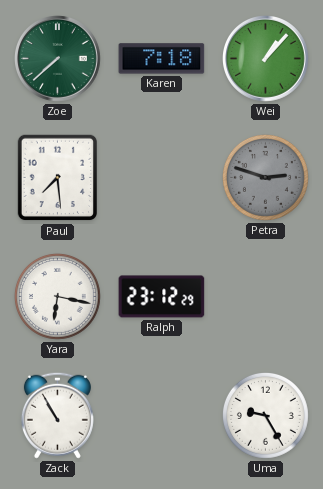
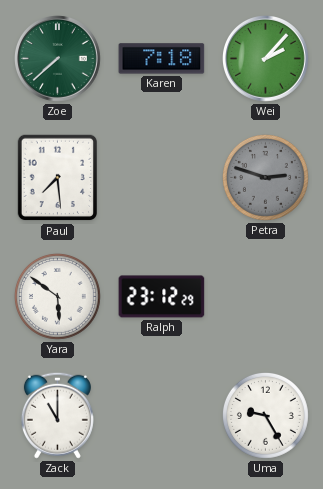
Wei: 1:07 -> 2:07 (266, 59)
Yara: 6:17 -> 5:51 (57, 296)
Zack: 10:55 -> 11:00 (57, 415)
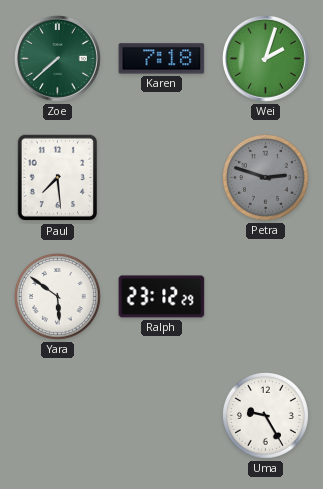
Wei: 2:07 -> 2:03 (266, 59)
Zack: 11:00 -> none (57, 415)
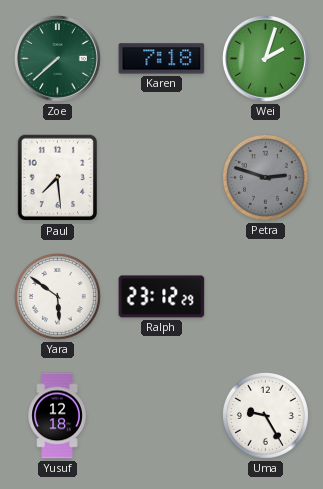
Yusuf: none -> 12:18 (57, 416)
